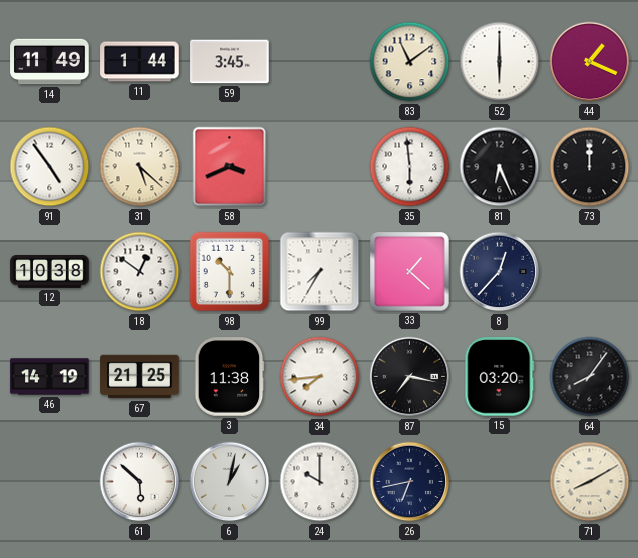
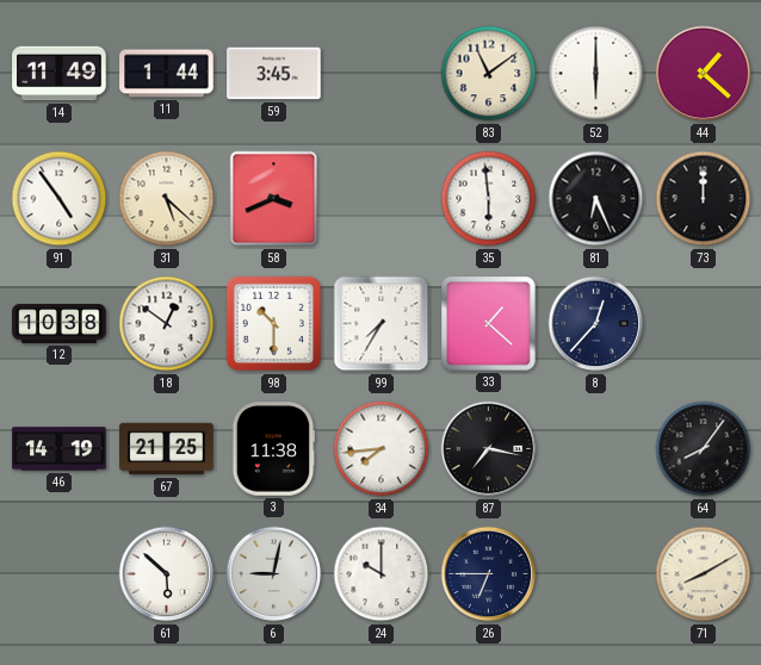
44: 1:19 -> 1:22 (704, 74)
15: 03:20 -> none (500, 377)
6: 1:02 -> 9:02 (274, 574)
26: 6:43 -> 6:45 (489, 574)
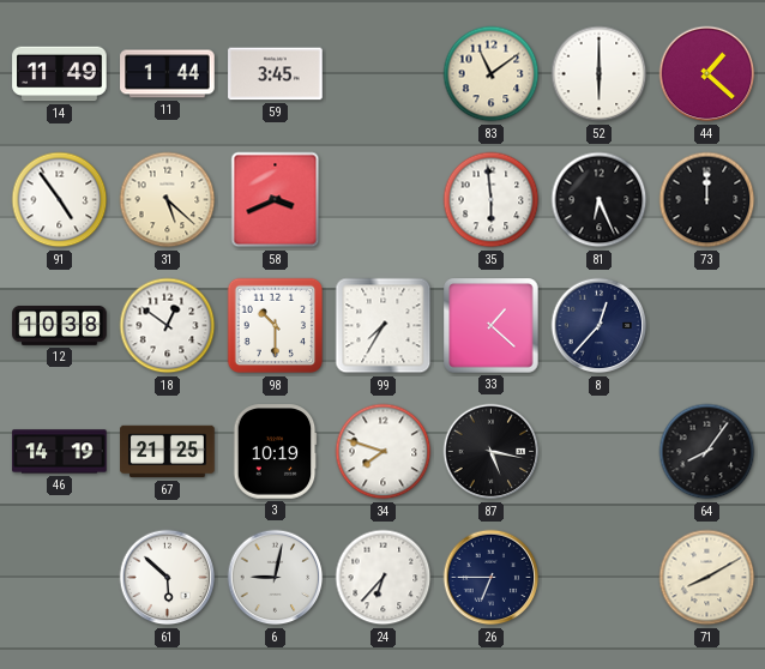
3: 11:38 -> 10:19 (275, 452)
34: 7:44 -> 7:48 (384, 452)
87: 7:17 -> 5:17 (492, 452)
24: 10:00 -> 6:37 (384, 578)
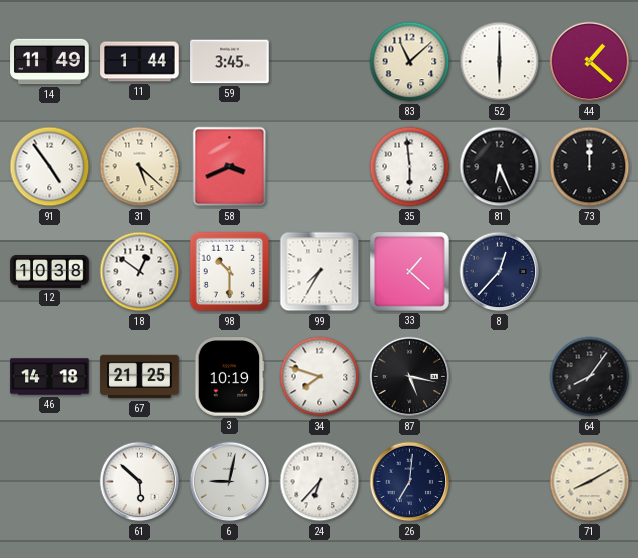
83: 11:09 -> 11:08 (410, 62)
46: 14:19 -> 14:18 (50, 377)
26: 6:45 -> 7:01 (410, 482)
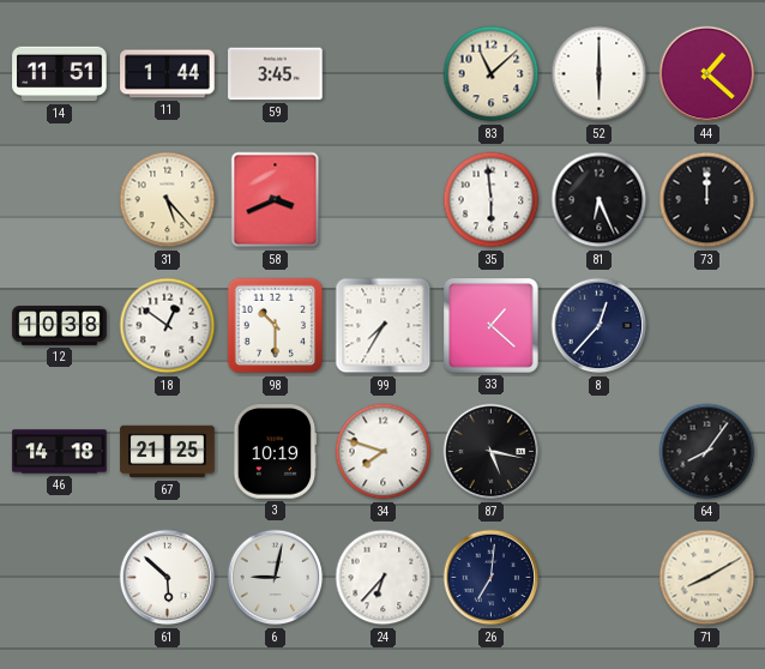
14: 11:49 -> 11:51 (60, 74)
91: 4:54 -> none (50, 167)
31: 5:22 -> 5:23 (168, 200)
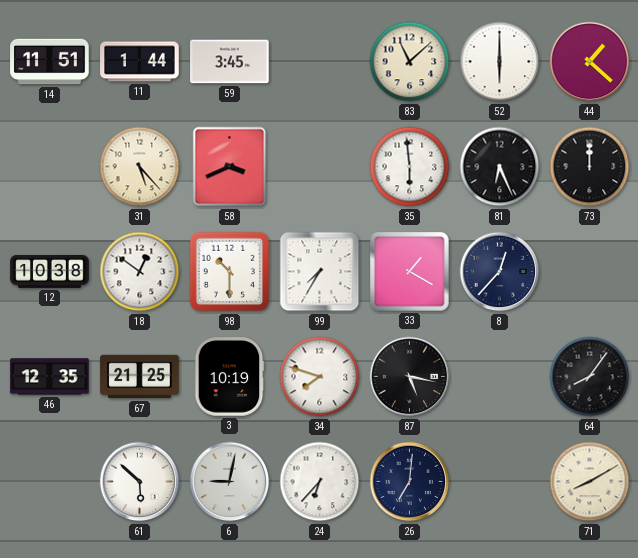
33: 1:22 -> 1:20 (410, 272)
46: 14:18 -> 12:35 (50, 377)
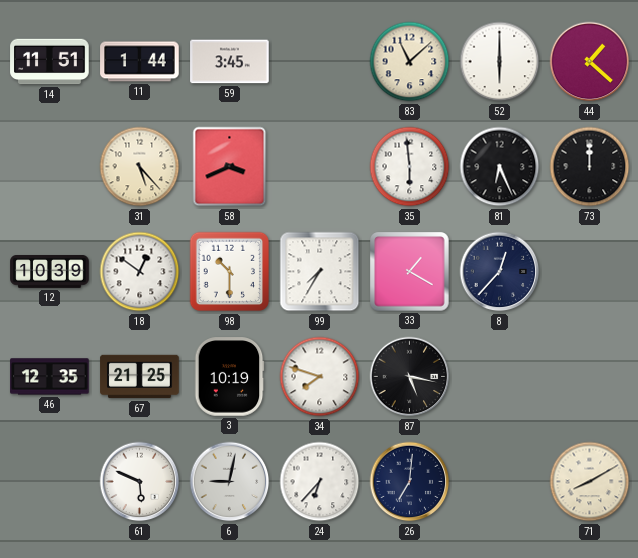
12: 10:38 -> 10:39 (50, 272)
64: 8:06 -> none (590, 377)
61: 5:52 -> 5:49 (140, 482)
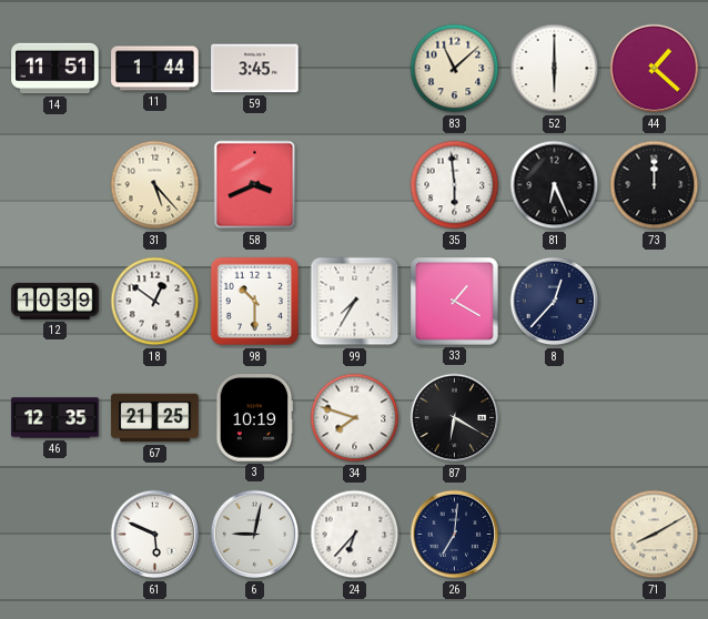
87: 5:17 -> 6:20 (455, 418)
